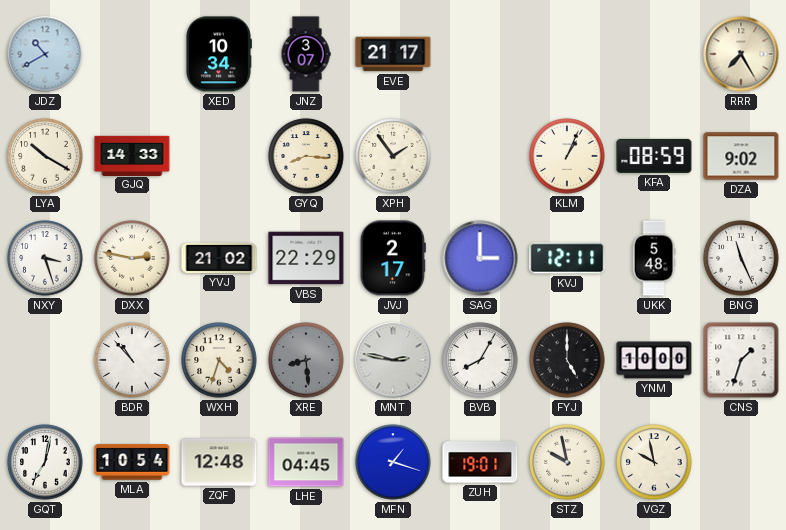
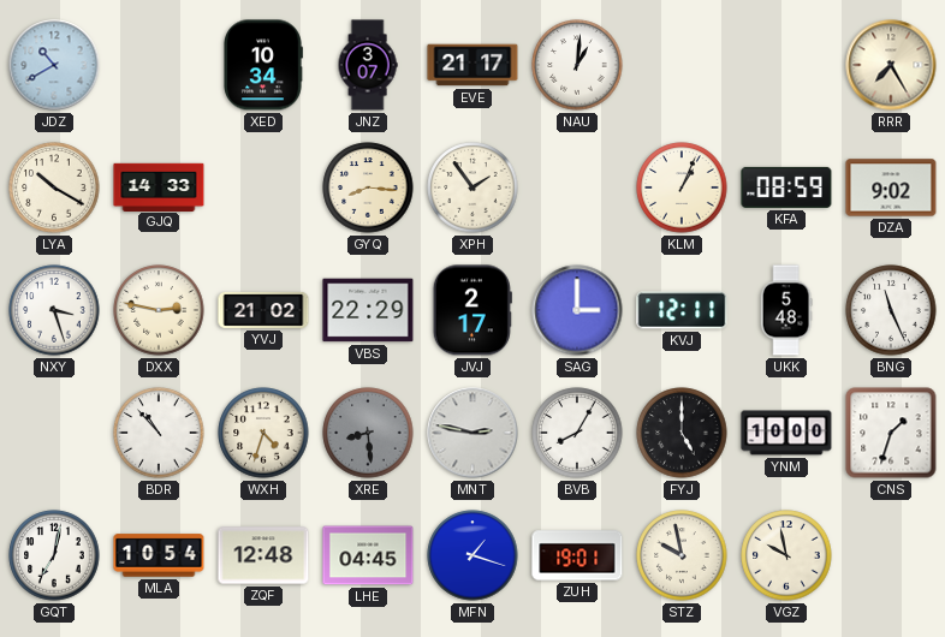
NAU: none -> 1:01 (577, 65)
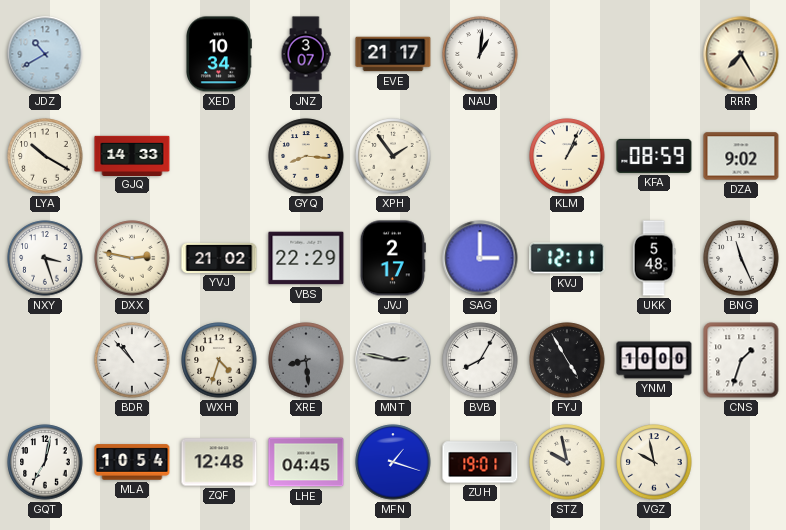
FYJ: 5:00 -> 4:55 (567, 360)
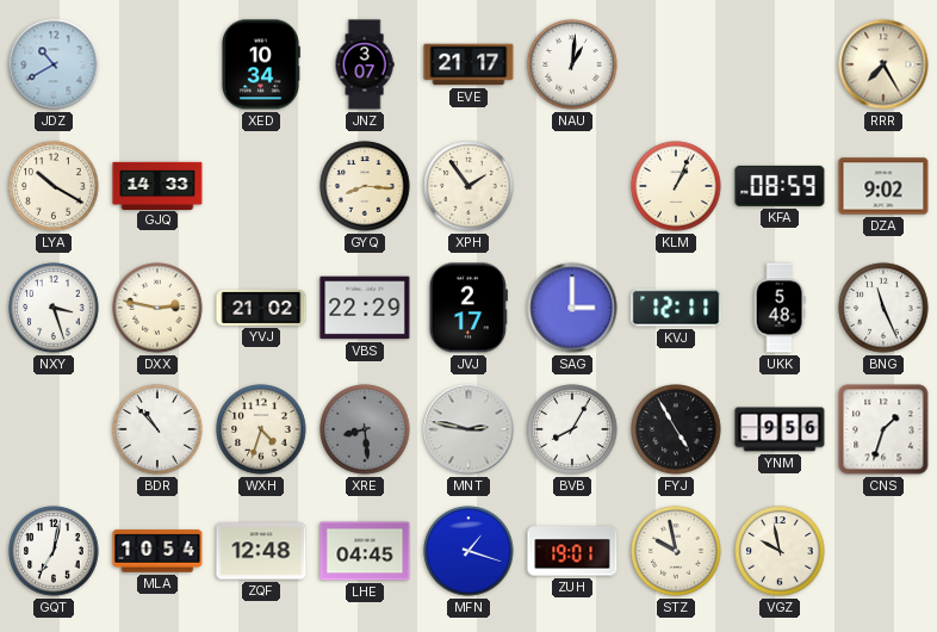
YNM: 10:00 -> 9:56 (780, 429)
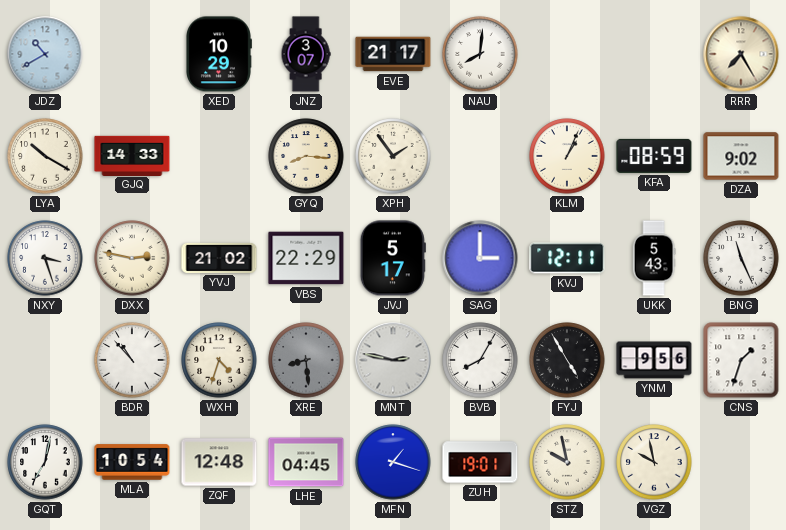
XED: 10:34 -> 10:29 (219, 54)
NAU: 1:01 -> 8:01 (480, 54)
JVJ: 2:17 -> 5:17 (393, 258)
UKK: 5:48 -> 5:43 (654, 258)
